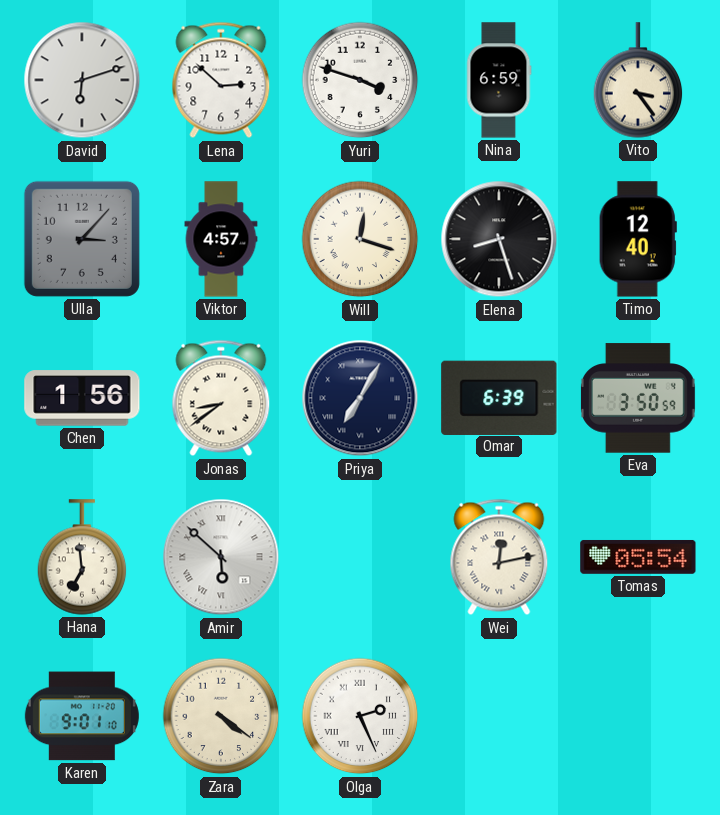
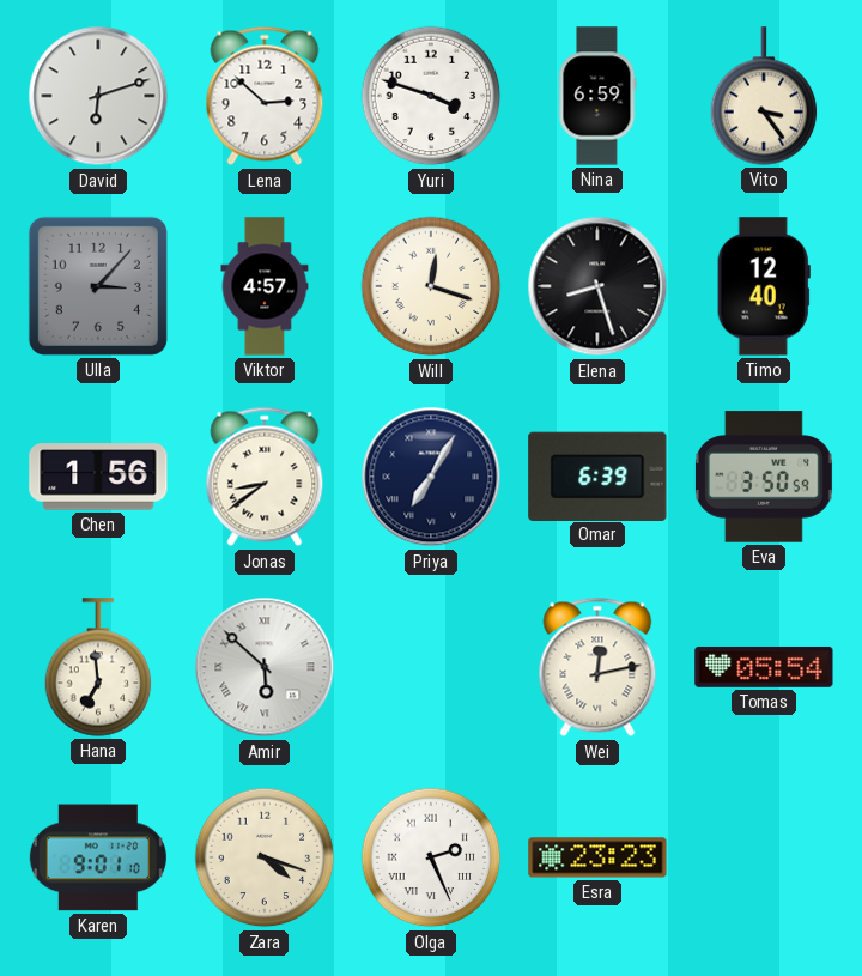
Zara: 4:21 -> 4:18 (265, 857)
Esra: none -> 23:23 (597, 857)
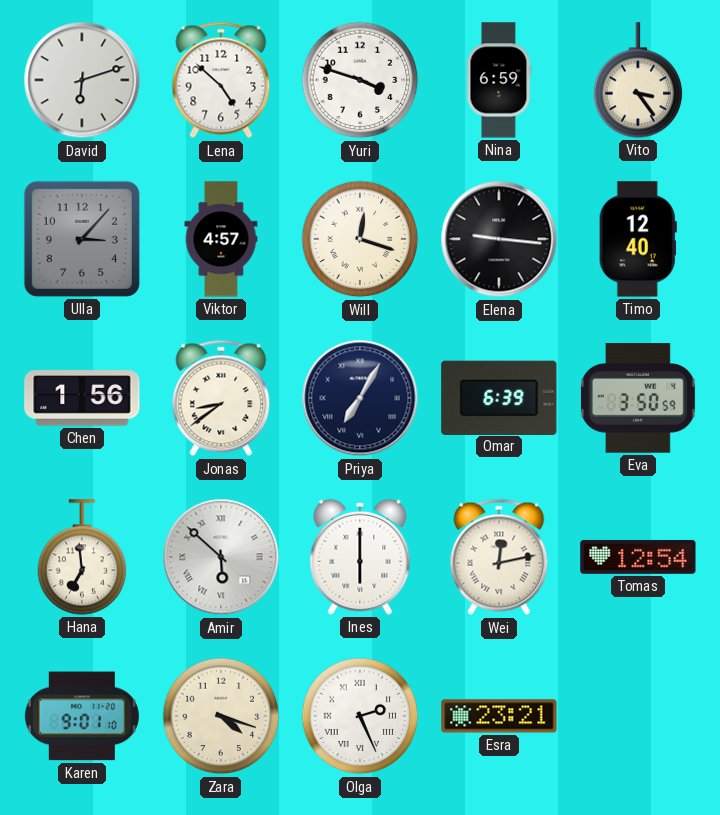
Lena: 2:52 -> 4:52 (221, 80)
Elena: 8:27 -> 9:16 (499, 239)
Ines: none -> 6:00 (360, 557)
Tomas: 05:54 -> 12:54 (638, 557)
Esra: 23:23 -> 23:21 (499, 716)
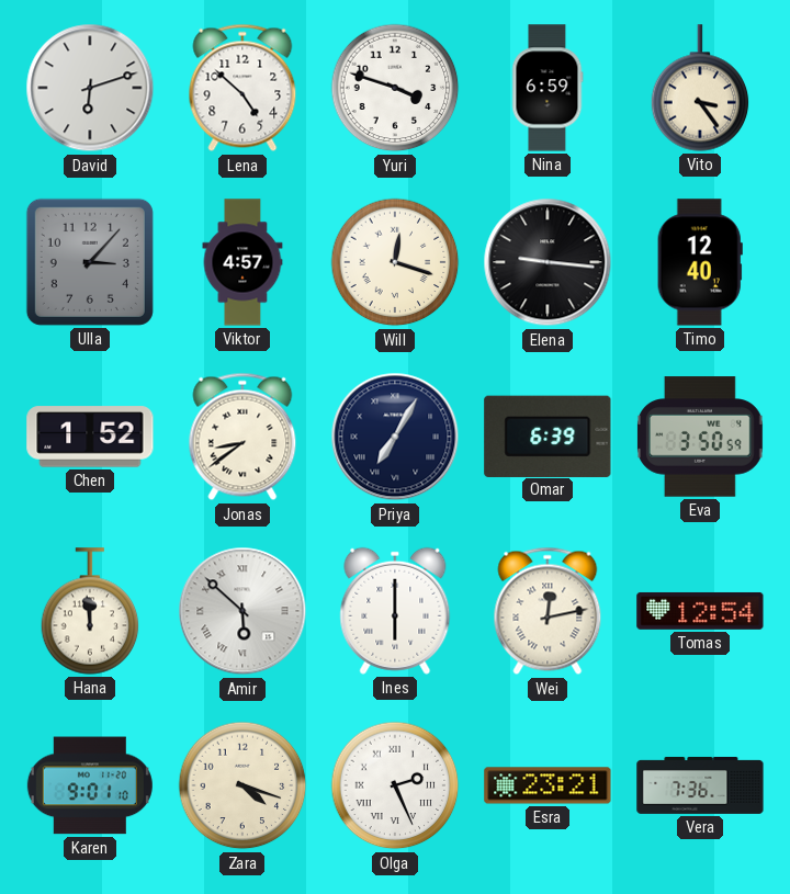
Chen: 1:56 -> 1:52 (90, 437)
Hana: 6:59 -> 11:59 (90, 611)
Vera: none -> 7:36 (700, 785)
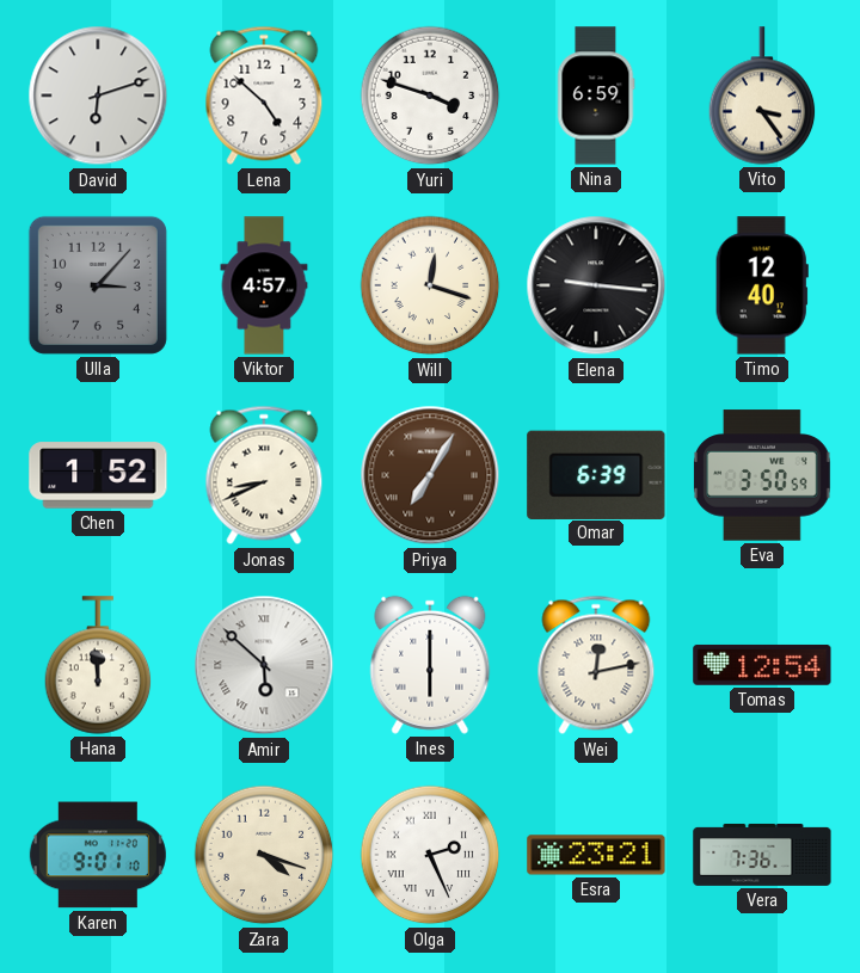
Jonas: 8:39 -> 8:41 (264, 475)
Priya dial: navy -> brown (430, 475)
